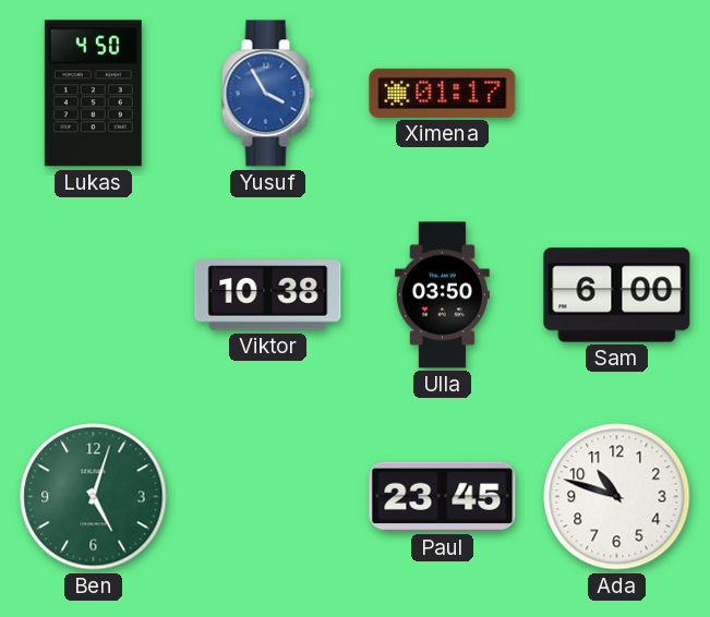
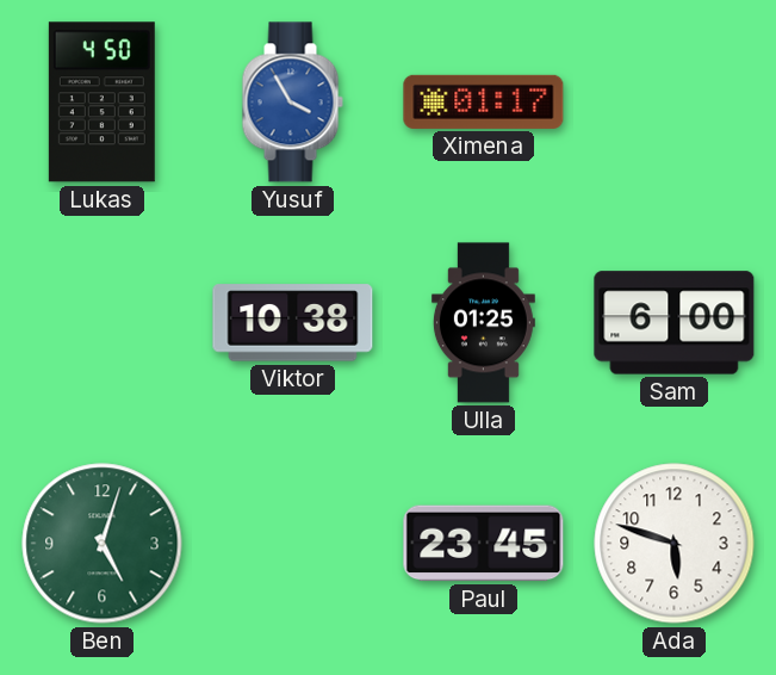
Ulla: 03:50 -> 01:25 (483, 323)
Ada: 10:48 -> 5:48 (675, 544)
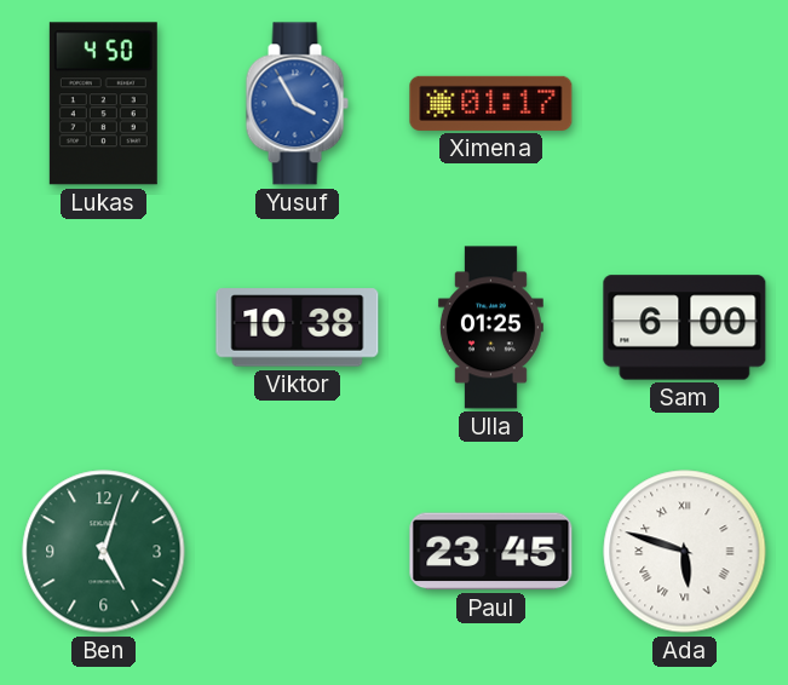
Ada numerals: Arabic -> Roman (685, 552)
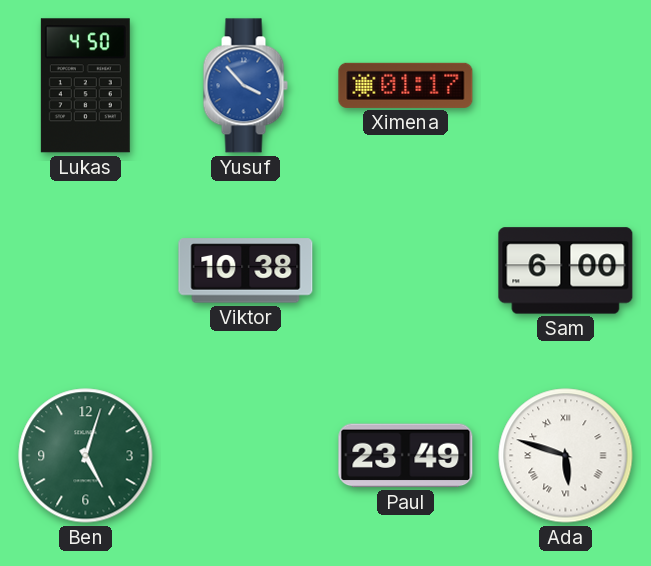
Yusuf: 3:55 -> 3:53 (245, 86)
Ulla: 01:25 -> none (490, 328)
Paul: 23:45 -> 23:49 (406, 456)
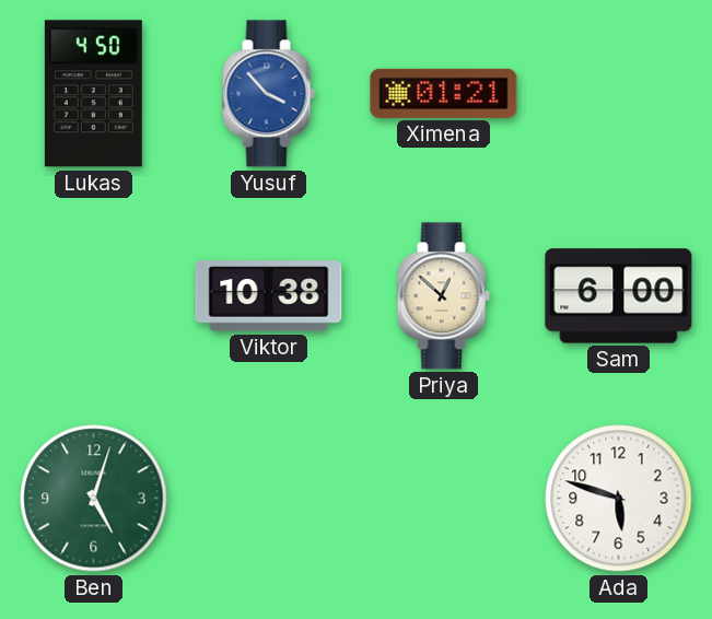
Ximena: 01:17 -> 01:21 (444, 93)
Priya: none -> 12:52 (443, 296)
Paul: 23:49 -> none (406, 456)
Ada numerals: Roman -> Arabic (619, 499)
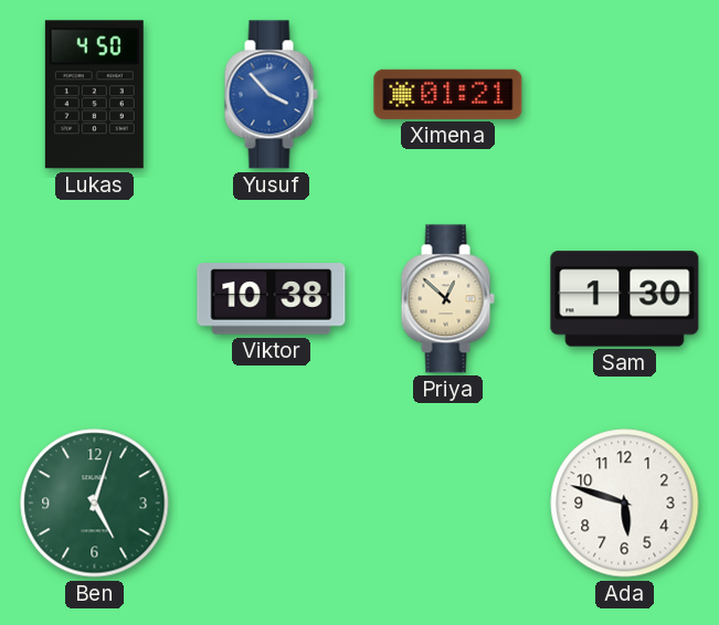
Sam: 6:00 -> 1:30 (625, 299)
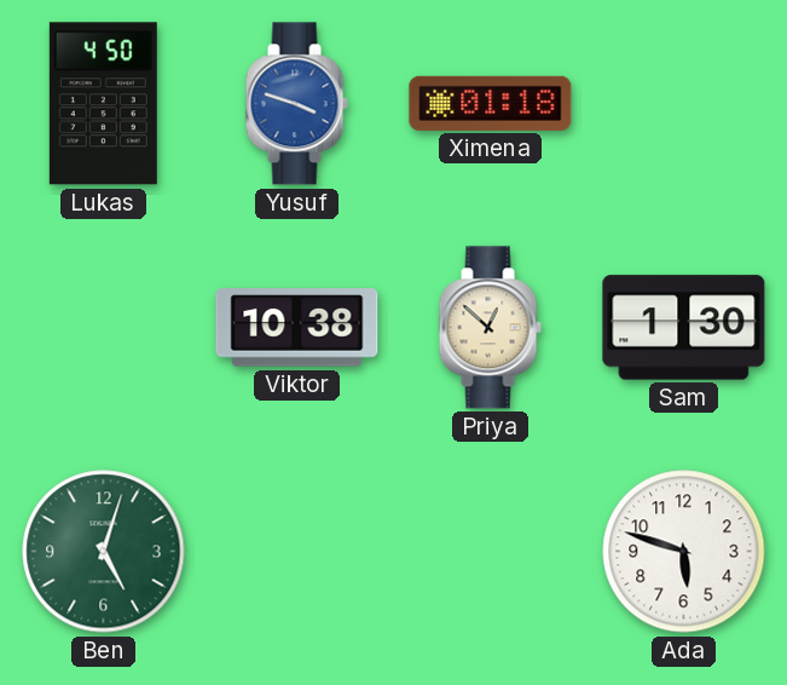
Yusuf: 3:53 -> 3:48 (296, 104)
Ximena: 01:21 -> 01:18 (491, 103)
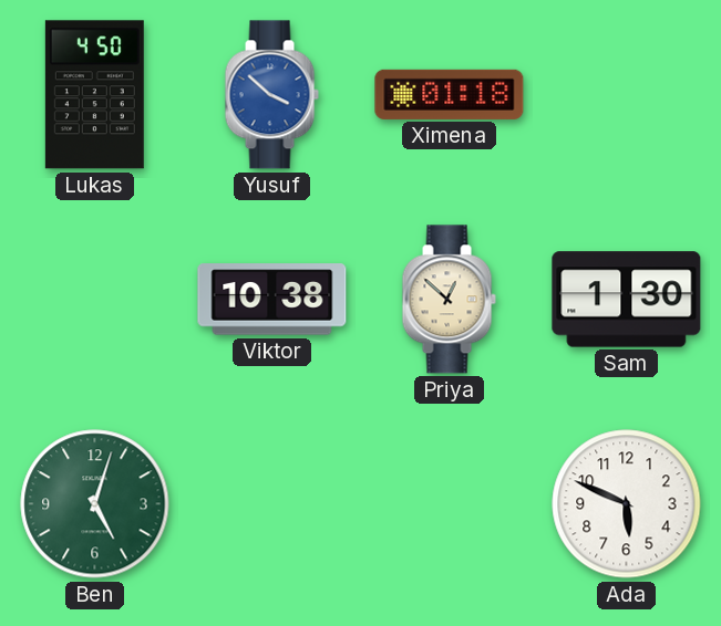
Yusuf: 3:48 -> 3:52 (271, 95)
Ada: 5:48 -> 5:49 (627, 504)
